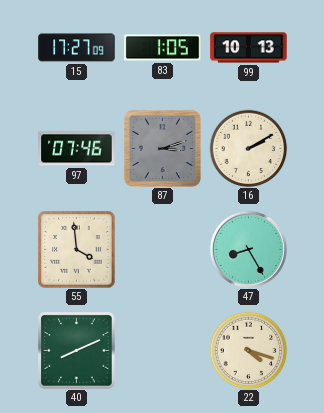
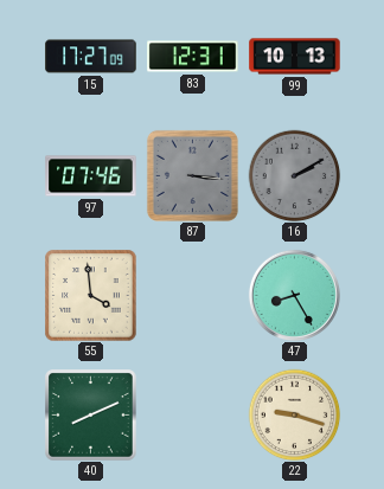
83: 1:05 -> 12:31 (193, 57)
87: 3:12 -> 3:16 (192, 175)
16 dial: cream -> grey (294, 175)
22: 4:18 -> 9:18 (294, 414)
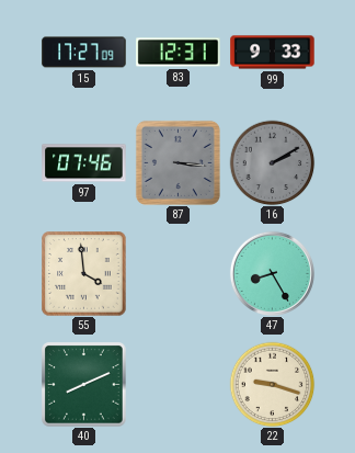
99: 10:13 -> 9:33 (273, 53)
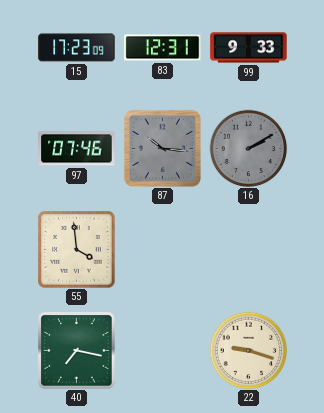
15: 17:27 -> 17:23 (77, 48)
87: 3:16 -> 10:16 (162, 148)
47: 8:25 -> none (272, 273)
40: 8:11 -> 7:17 (77, 351)
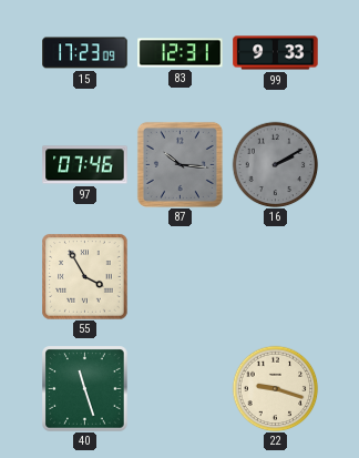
55: 3:59 -> 3:55 (85, 277)
40: 7:17 -> 11:27 (85, 389)
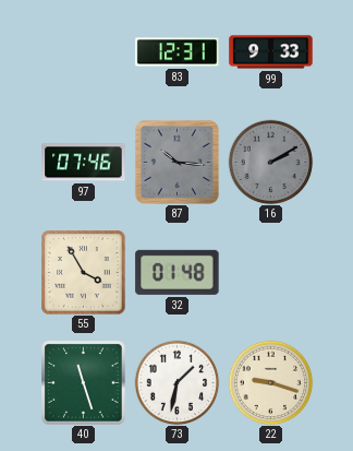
15: 17:23 -> none (85, 53)
32: none -> 01:48 (178, 272)
73: none -> 1:32 (176, 382)
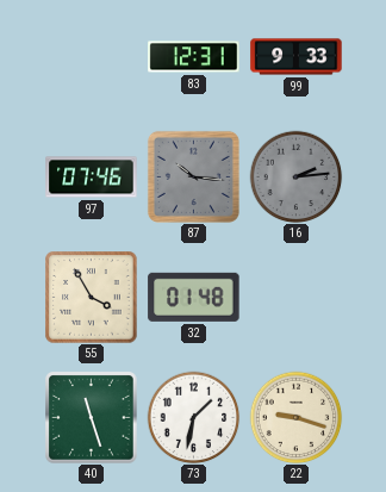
16: 2:10 -> 2:14 (295, 176)
